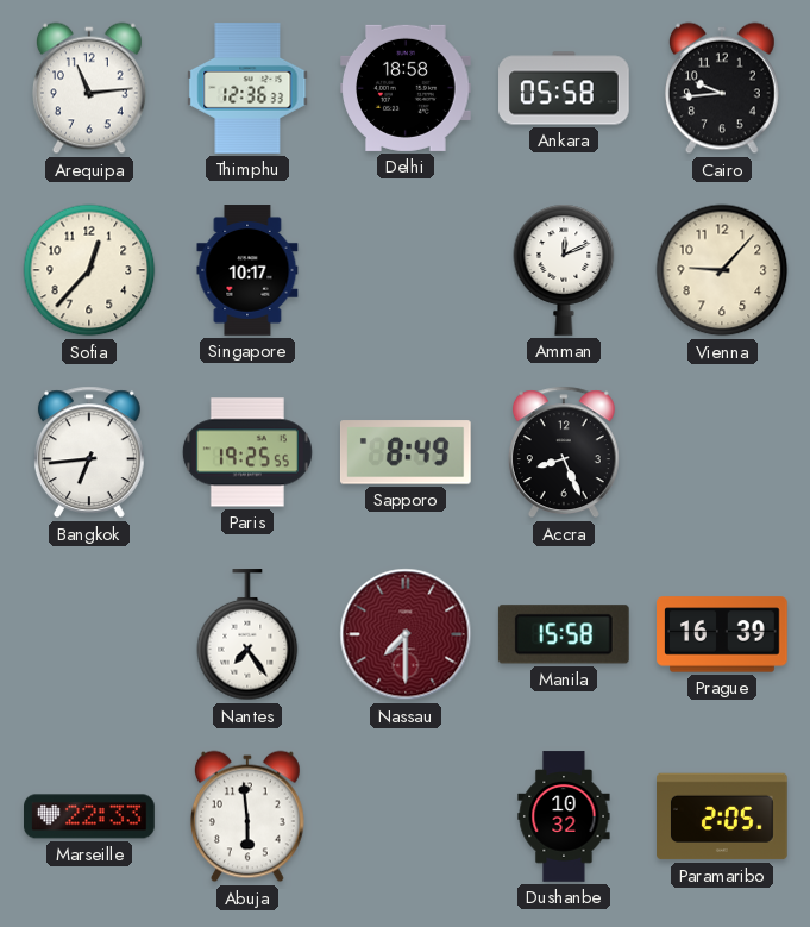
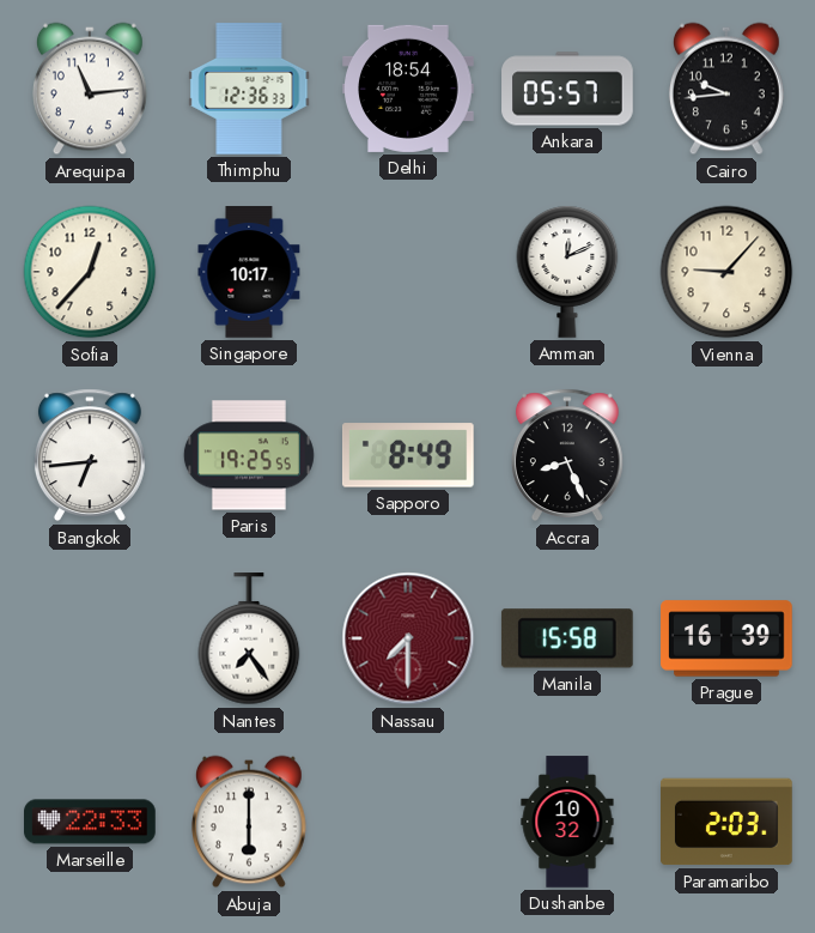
Delhi: 18:58 -> 18:54 (408, 89)
Ankara: 05:58 -> 05:57 (567, 89)
Abuja: 5:59 -> 6:00 (249, 822)
Paramaribo: 2:05 -> 2:03 (728, 822)
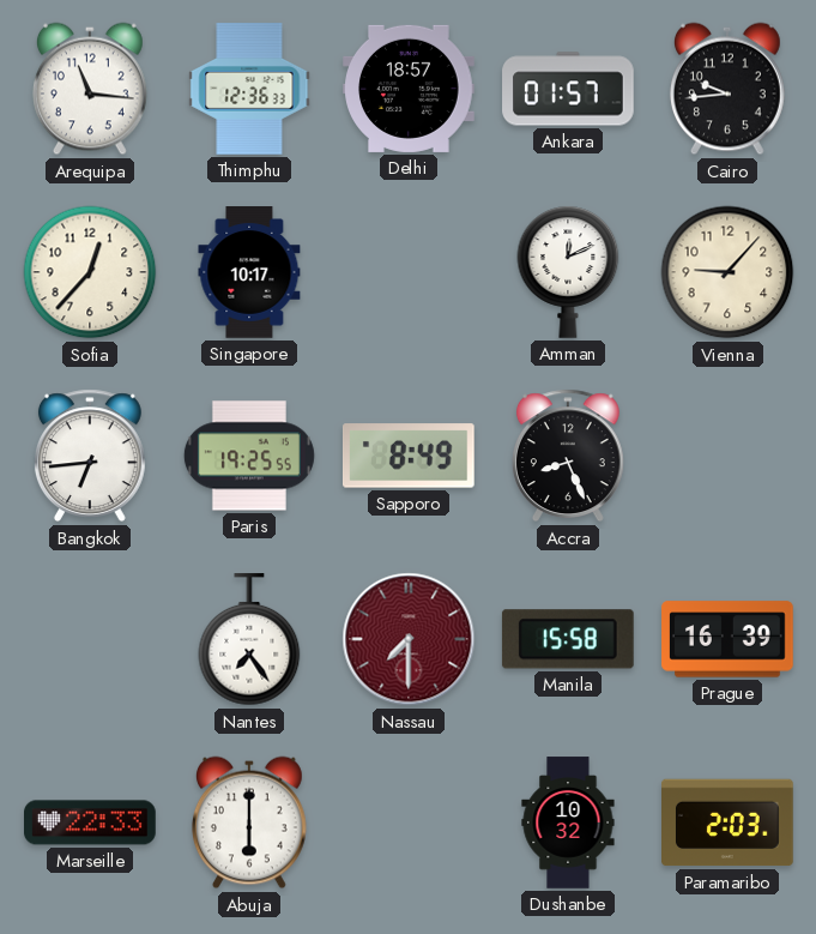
Arequipa: 11:14 -> 11:16 (90, 89)
Delhi: 18:54 -> 18:57 (409, 89)
Ankara: 05:57 -> 01:57 (568, 89)
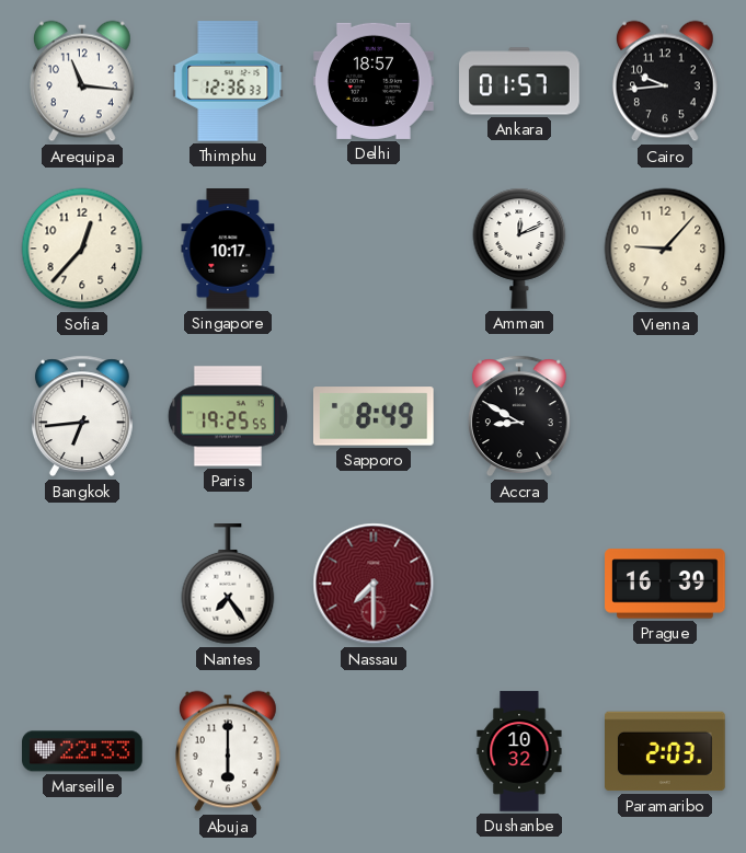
Accra: 8:26 -> 8:50 (519, 416)
Manila: 15:58 -> none (568, 639)
